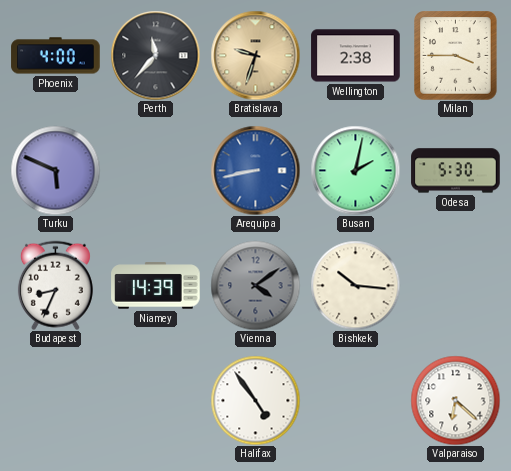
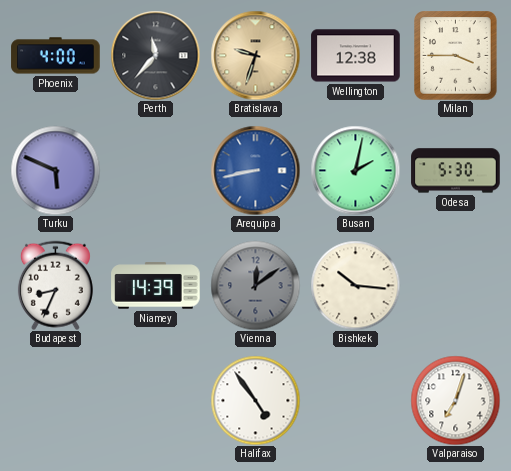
Wellington: 2:38 -> 12:38 (356, 56)
Vienna: 4:09 -> 12:09 (255, 285)
Valparaiso: 6:22 -> 7:03 (455, 400)
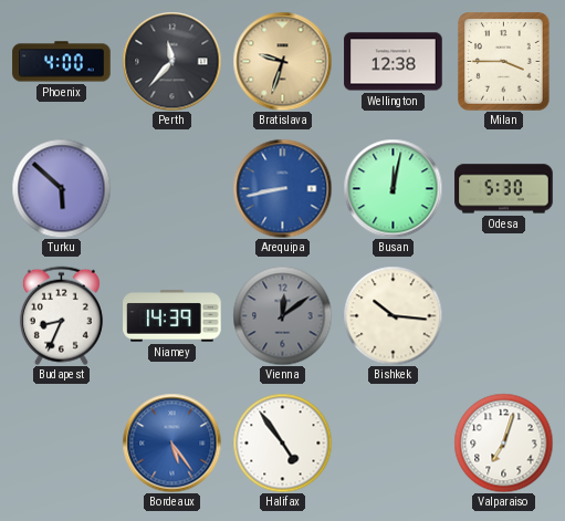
Turku: 5:49 -> 5:52 (61, 188)
Busan: 2:02 -> 12:02 (393, 188)
Bordeaux: none -> 5:24 (171, 442)
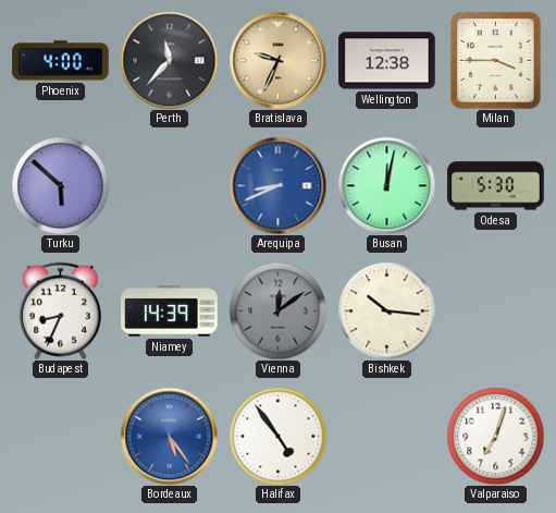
Bratislava: 9:33 -> 9:34 (277, 60)
Arequipa: 8:43 -> 8:41 (277, 185)
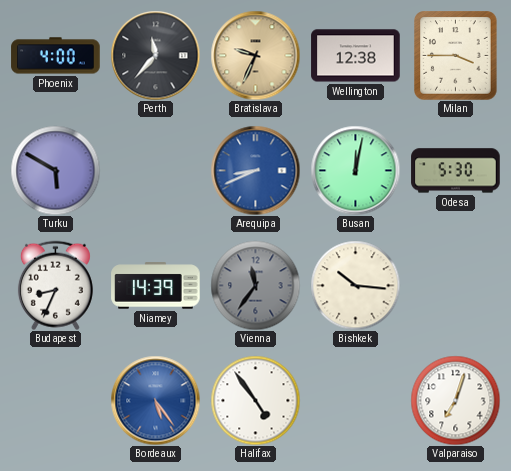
Turku: 5:52 -> 5:50 (55, 170)
Vienna: 12:09 -> 11:36 (255, 285)
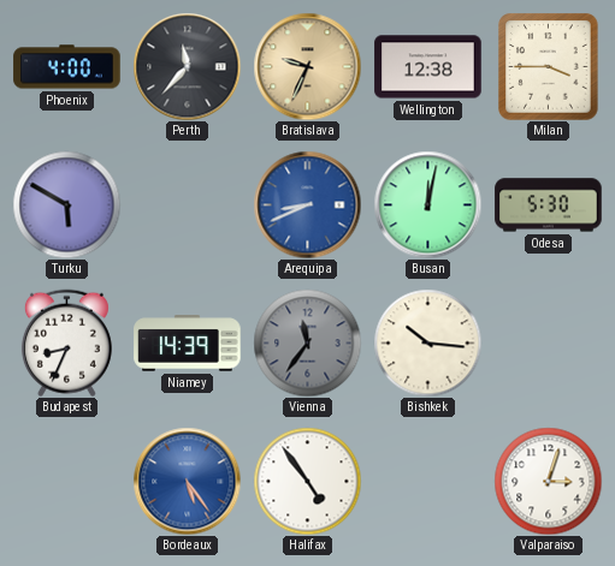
Valparaiso: 7:03 -> 3:03 (548, 481)
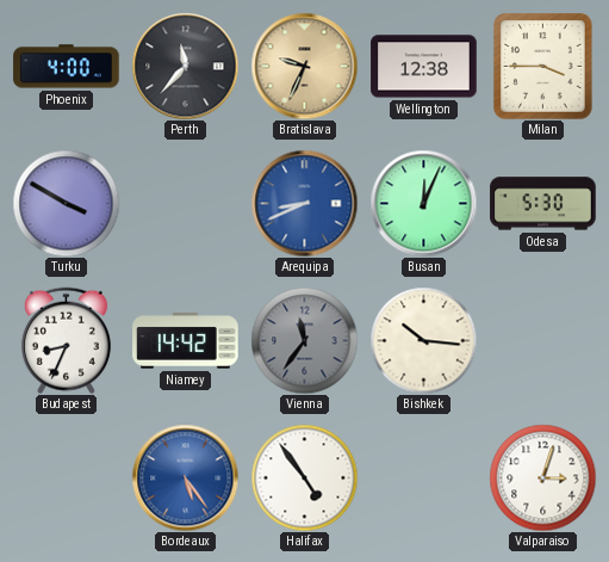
Turku: 5:50 -> 3:50 (66, 203)
Busan: 12:02 -> 12:04 (423, 203)
Niamey: 14:39 -> 14:42 (186, 341)
